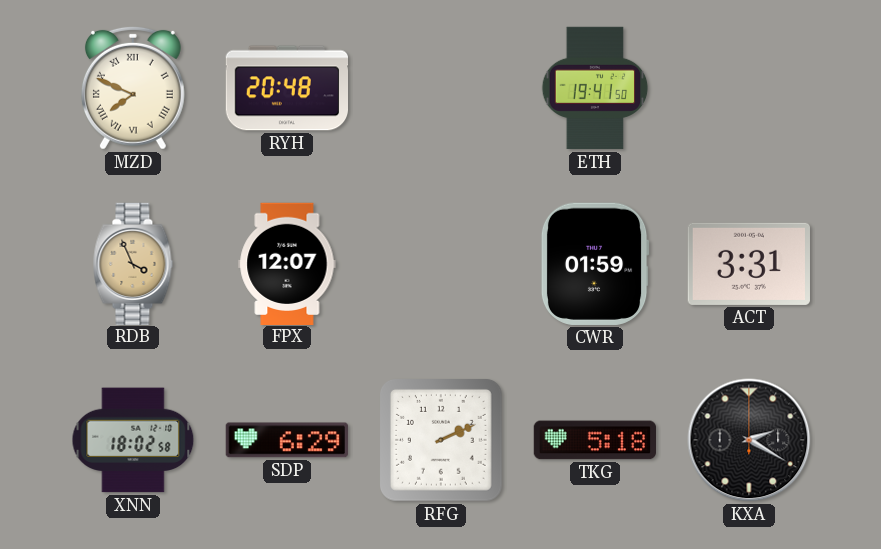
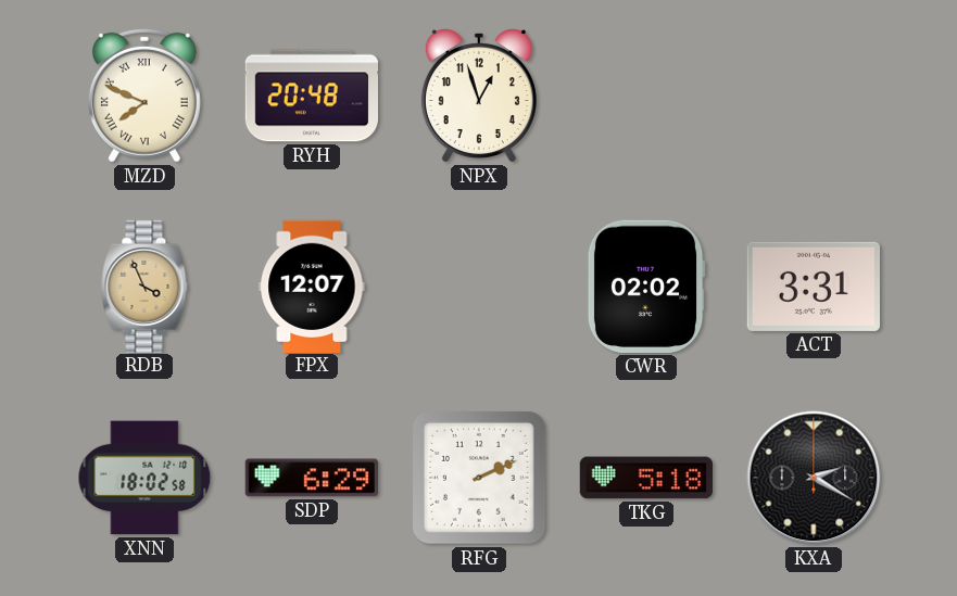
NPX: none -> 12:57 (479, 96)
ETH: 19:41 -> none (595, 88)
CWR: 01:59 -> 02:02 (646, 287)
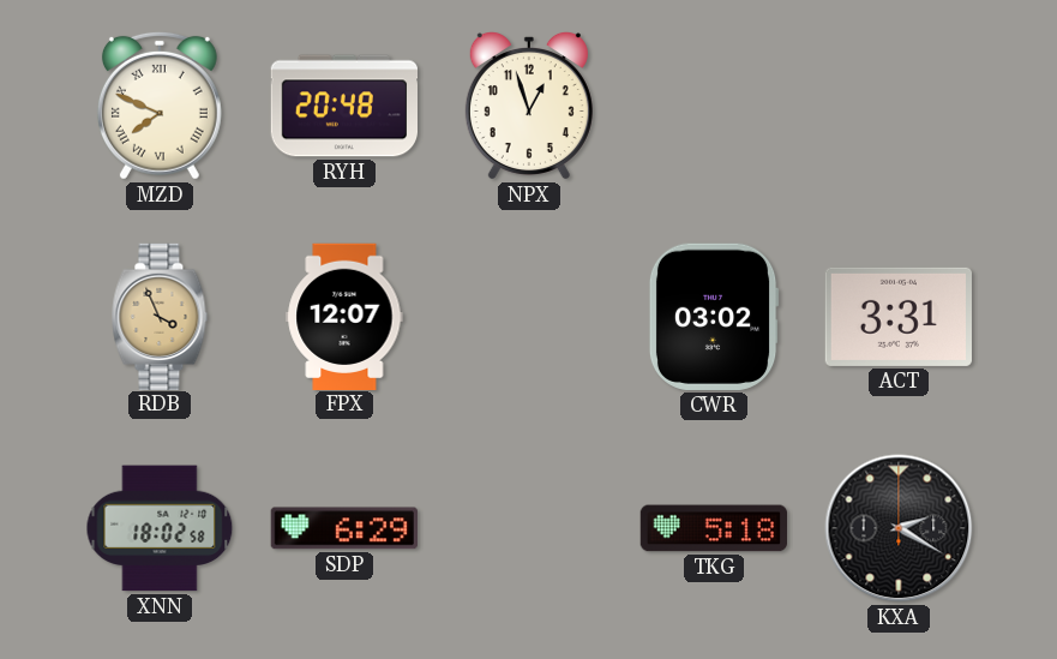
CWR: 02:02 -> 03:02 (714, 317)
RFG: 2:11 -> none (479, 478)
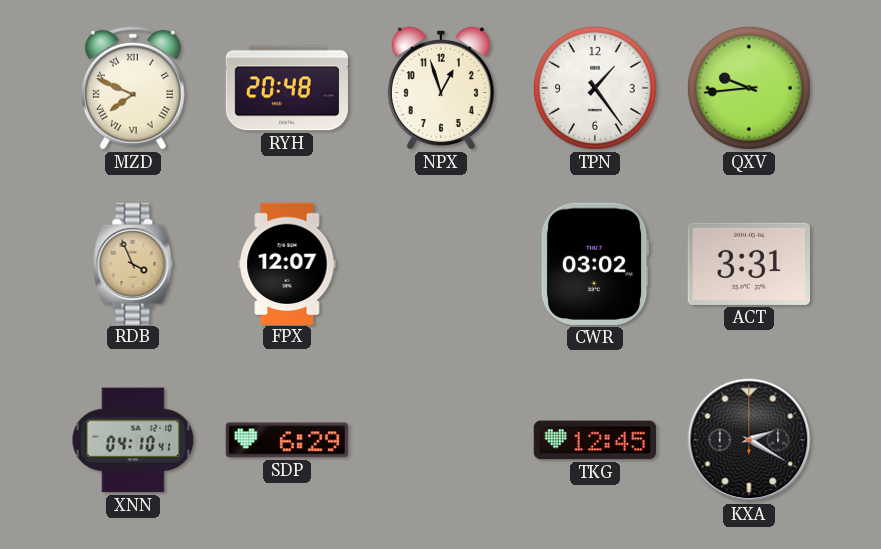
TPN: none -> 1:24 (595, 88)
QXV: none -> 9:44 (749, 88)
XNN: 18:02 -> 04:10 (133, 440)
TKG: 5:18 -> 12:45 (594, 440)
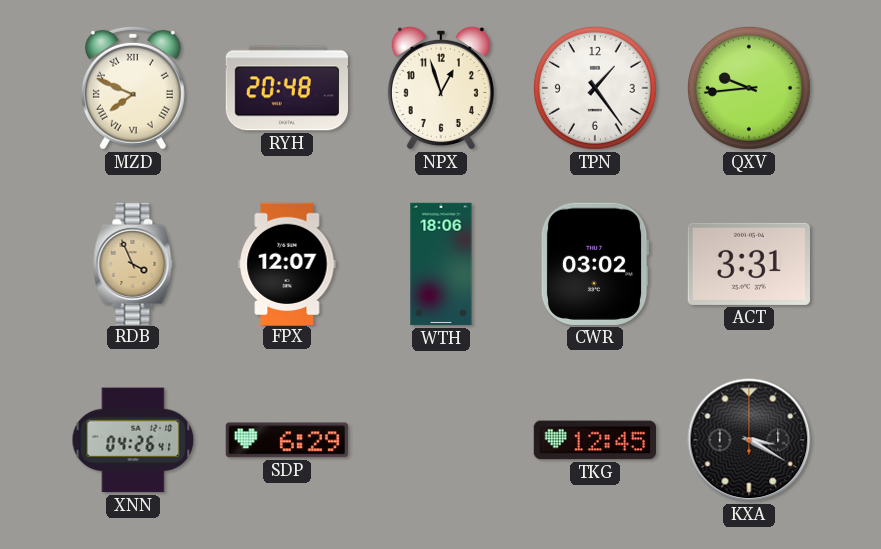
WTH: none -> 18:06 (441, 264)
XNN: 04:10 -> 04:26 (133, 440)
KXA: 2:20 -> 3:20 (749, 440)
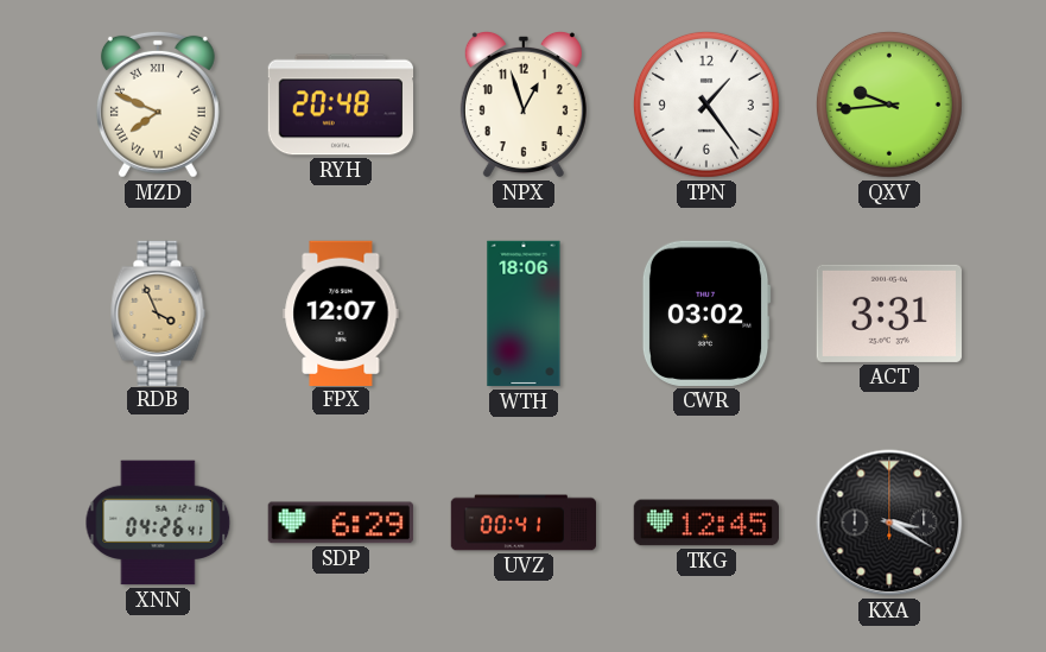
UVZ: none -> 00:41 (524, 523)
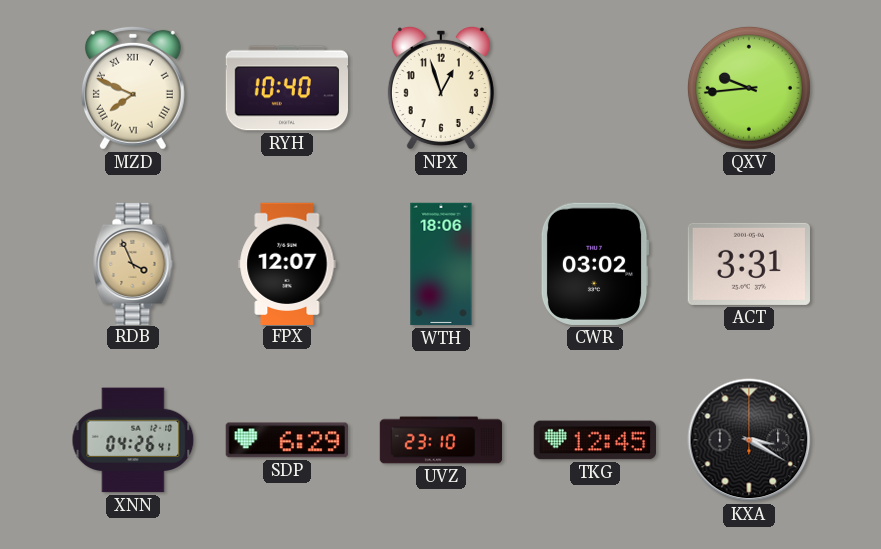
RYH: 20:48 -> 10:40 (286, 88)
TPN: 1:24 -> none (706, 105)
UVZ: 00:41 -> 23:10 (441, 440)
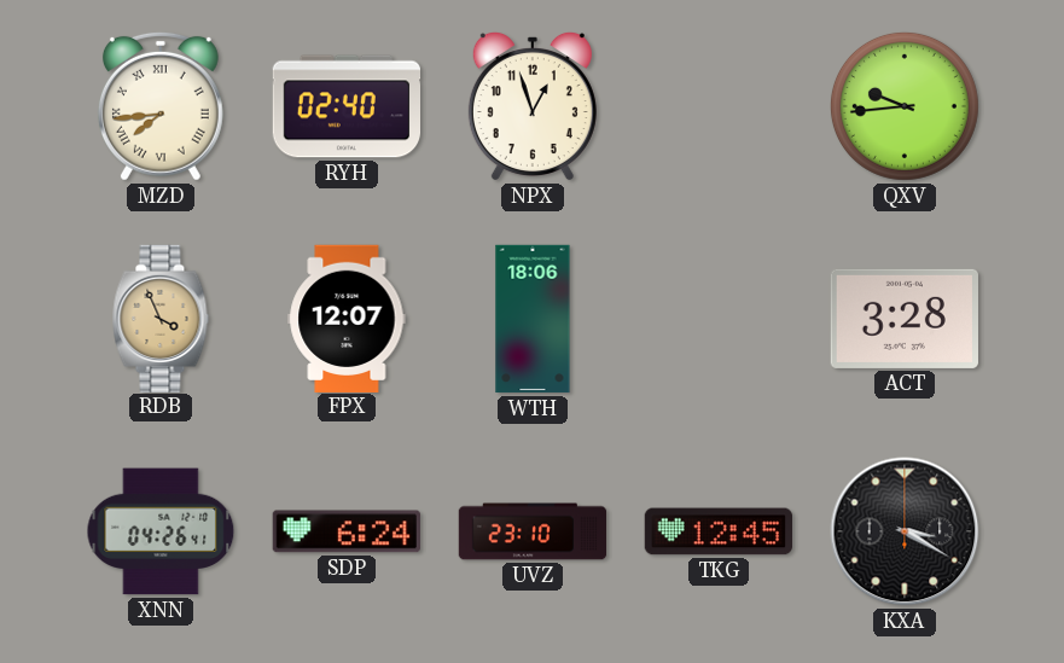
MZD: 7:49 -> 7:44 (161, 106)
RYH: 10:40 -> 02:40 (345, 106)
CWR: 03:02 -> none (595, 264)
ACT: 3:31 -> 3:28 (905, 319)
SDP: 6:29 -> 6:24 (347, 531)
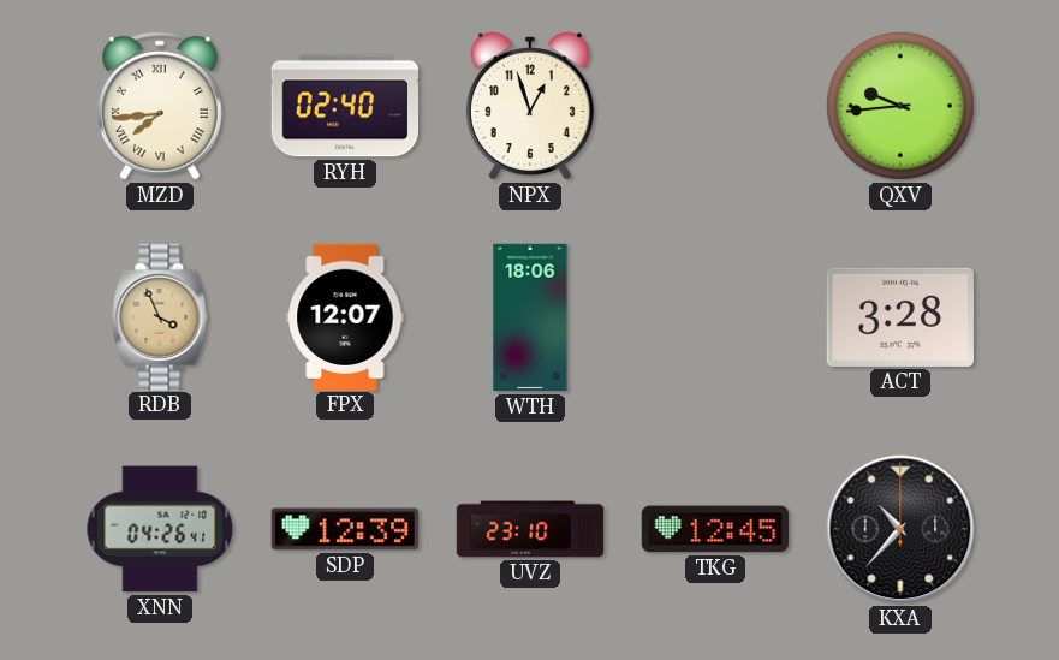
SDP: 6:24 -> 12:39 (345, 529)
KXA: 3:20 -> 10:37 (900, 529)
